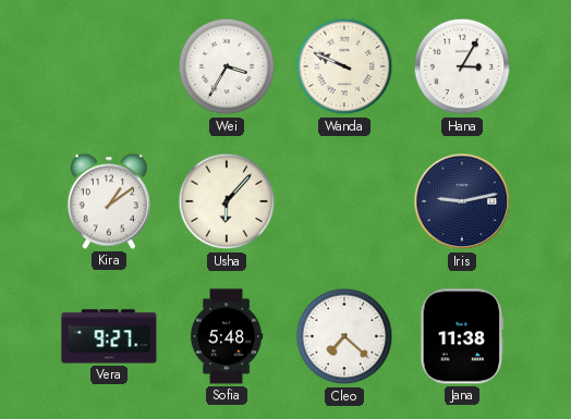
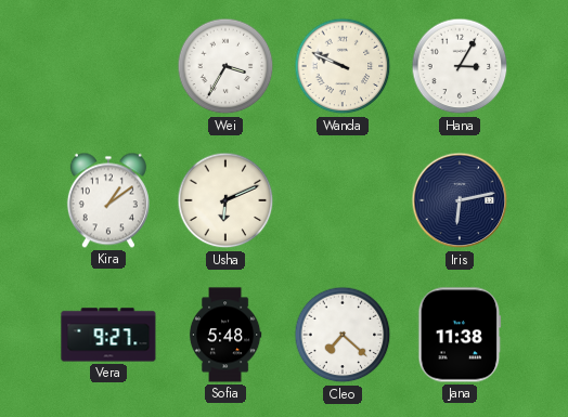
Usha: 6:07 -> 6:11 (225, 200)
Iris: 9:13 -> 6:13 (460, 200)
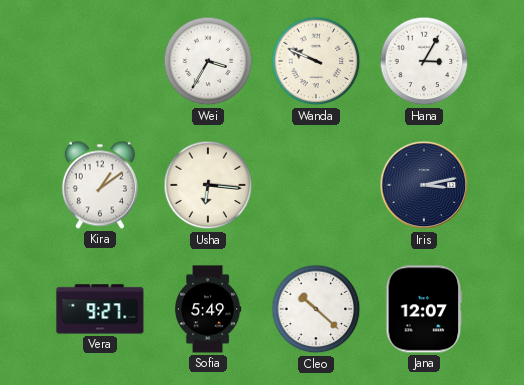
Usha: 6:11 -> 6:16 (208, 185)
Iris: 6:13 -> 3:13 (424, 185)
Sofia: 5:48 -> 5:49 (208, 309)
Cleo: 7:22 -> 10:22 (316, 309)
Jana: 11:38 -> 12:07 (424, 309)
